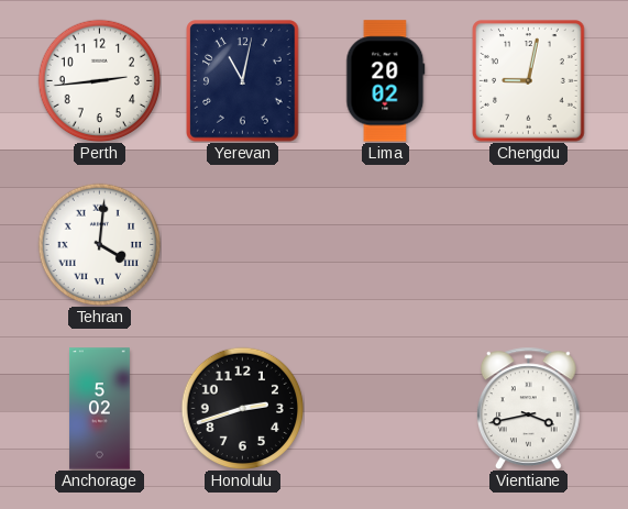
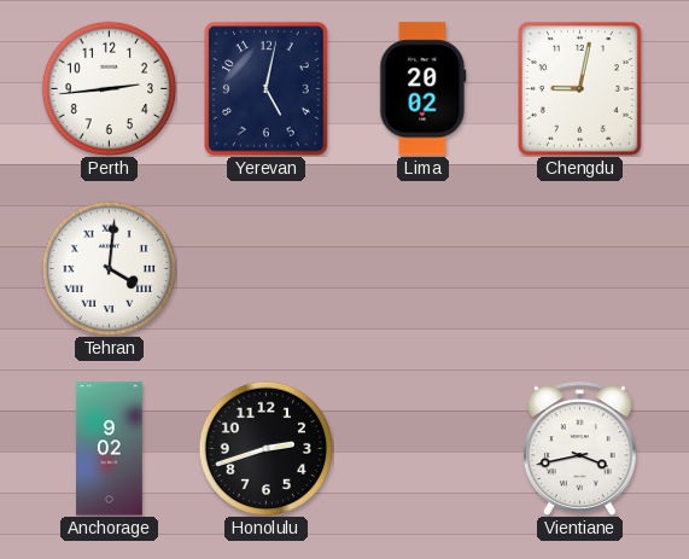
Yerevan: 11:02 -> 5:02 (267, 89)
Anchorage: 5:02 -> 9:02 (110, 449)
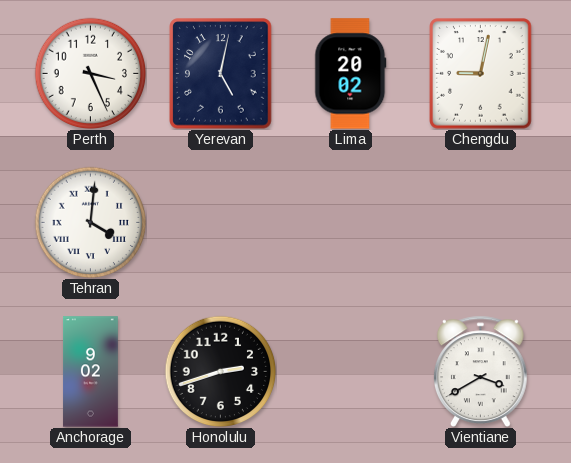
Perth: 2:44 -> 3:26 (90, 73)
Vientiane: 3:43 -> 3:40 (481, 371)
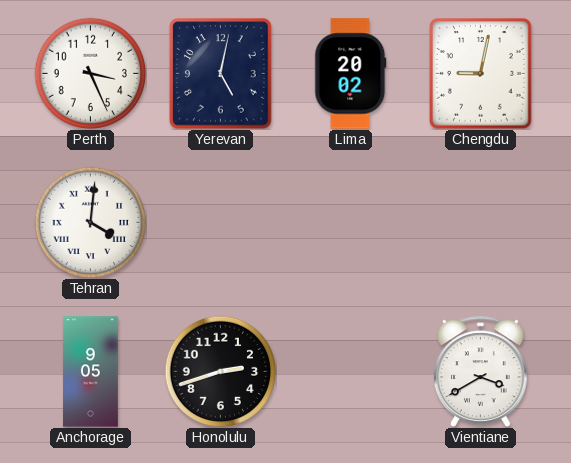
Anchorage: 9:02 -> 9:05 (91, 372)
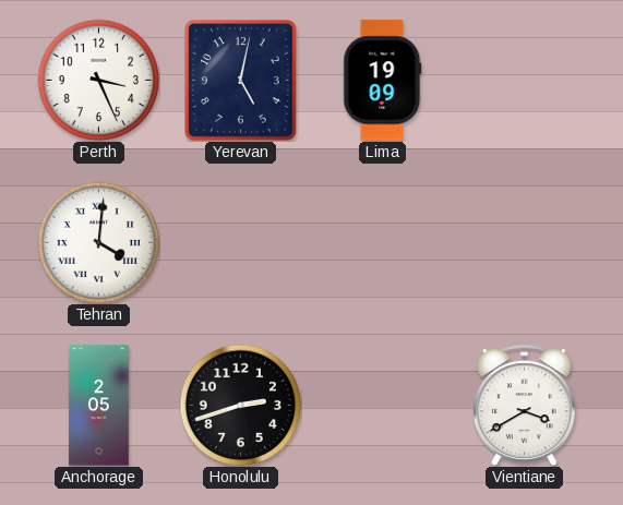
Lima: 20:02 -> 19:09 (383, 81)
Chengdu: 9:02 -> none (481, 74)
Anchorage: 9:05 -> 2:05 (99, 406)
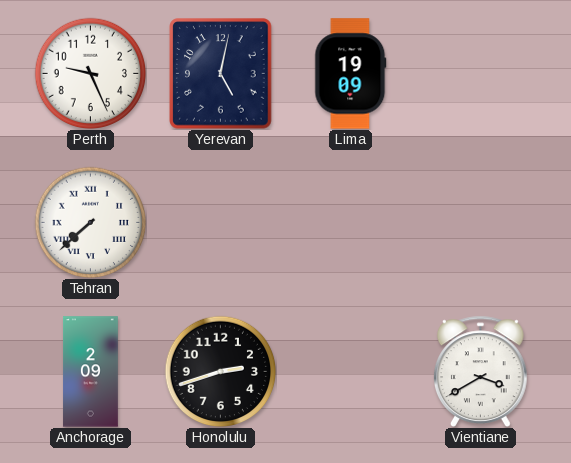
Perth: 3:26 -> 9:26 (90, 73)
Tehran: 4:01 -> 7:38 (90, 222)
Anchorage: 2:05 -> 2:09 (91, 372)
